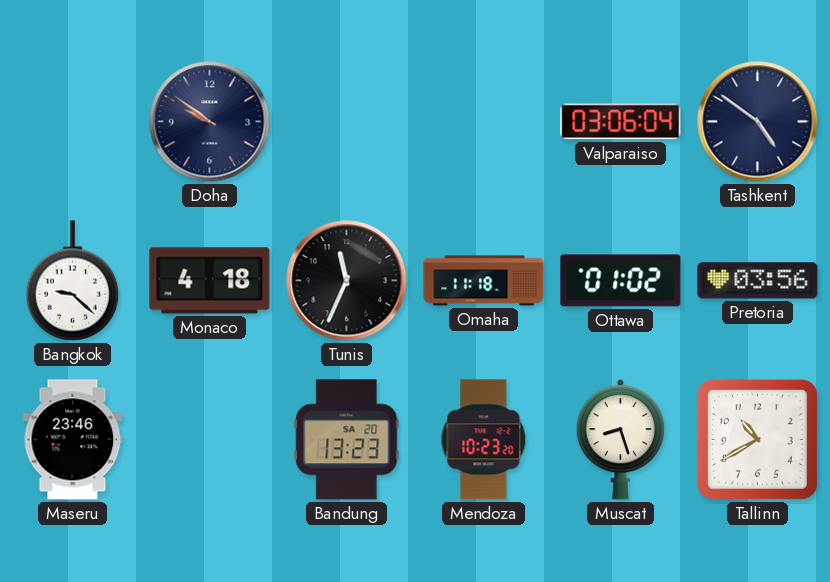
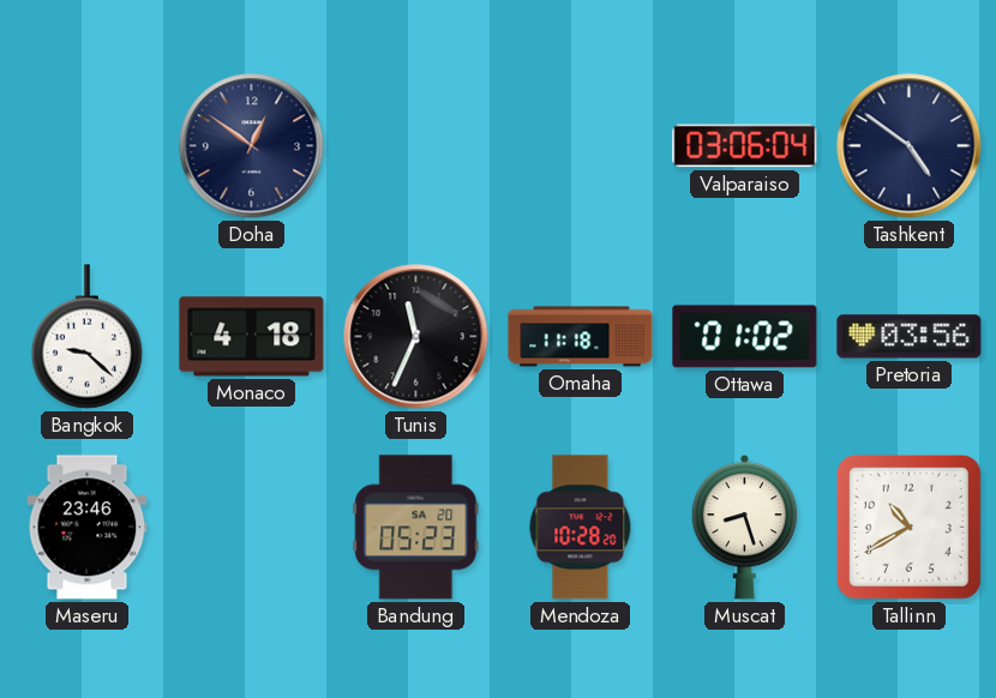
Doha: 9:51 -> 12:51 (252, 146)
Bandung: 13:23 -> 05:23 (416, 528)
Mendoza: 10:23 -> 10:28 (581, 528)
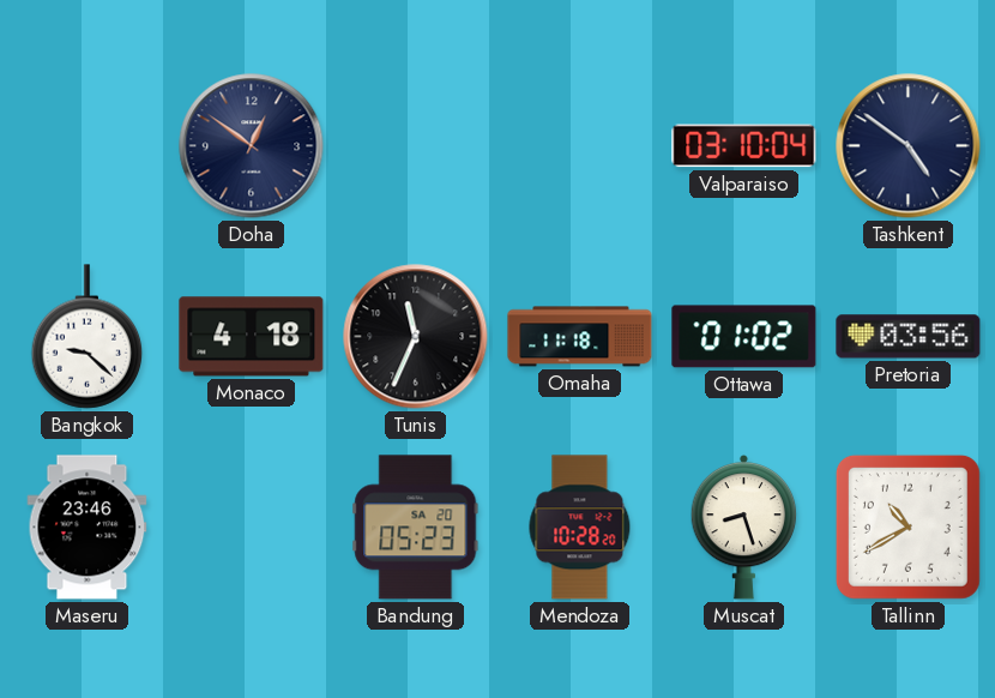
Valparaiso: 03:06 -> 03:10 (744, 146)
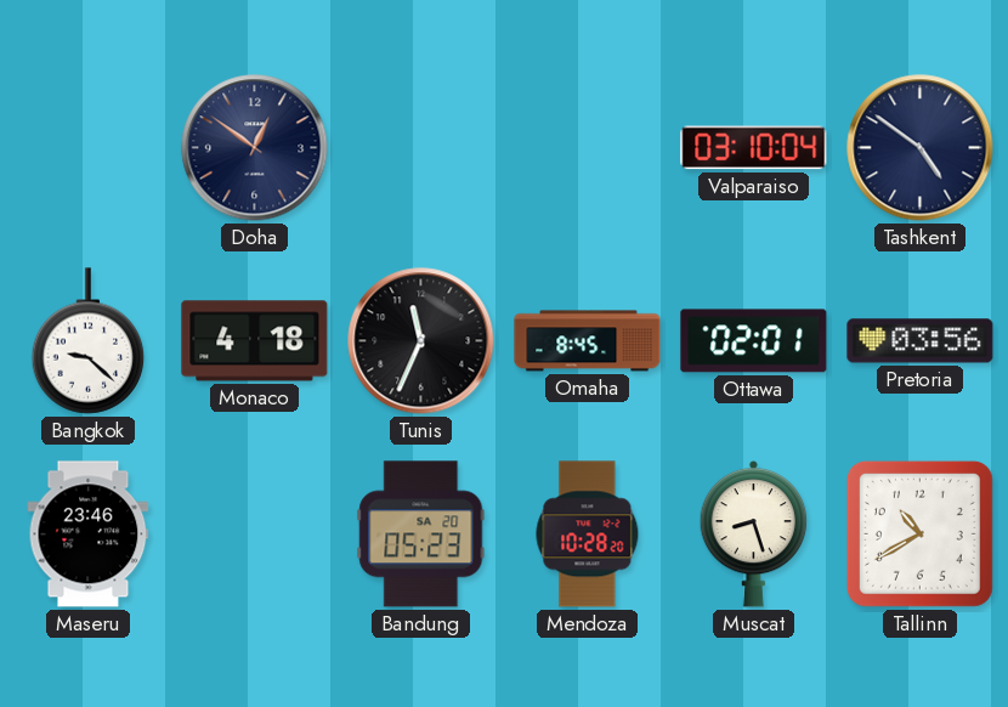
Omaha: 11:18 -> 8:45 (588, 341)
Ottawa: 01:02 -> 02:01 (754, 341)
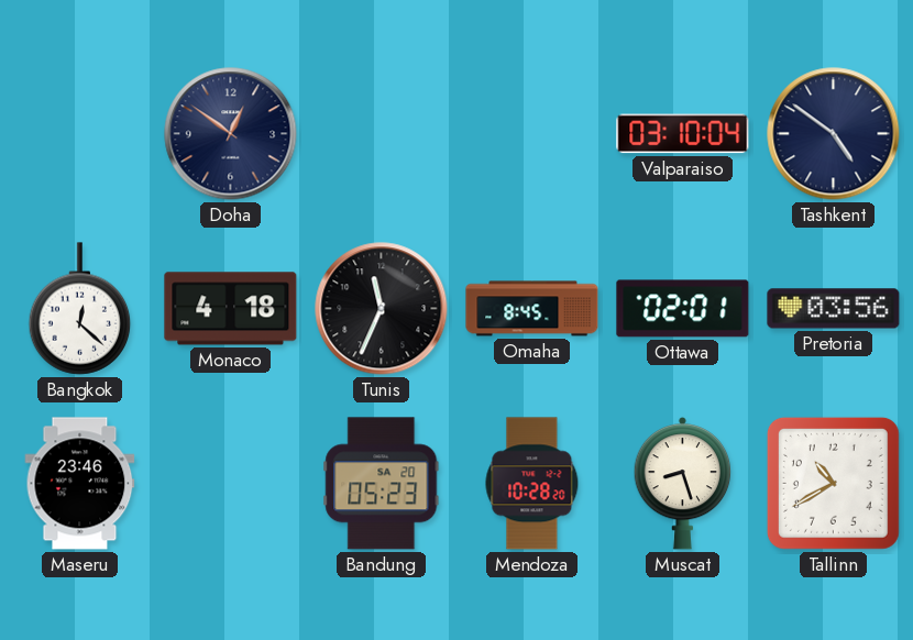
Bangkok: 9:22 -> 12:22 (80, 309)
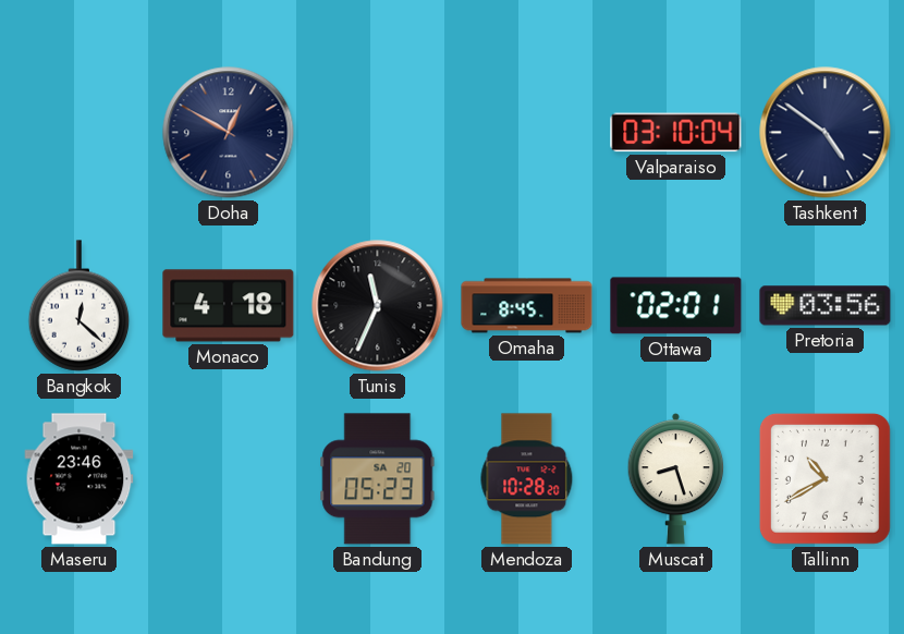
Doha: 12:51 -> 12:50 (229, 133)
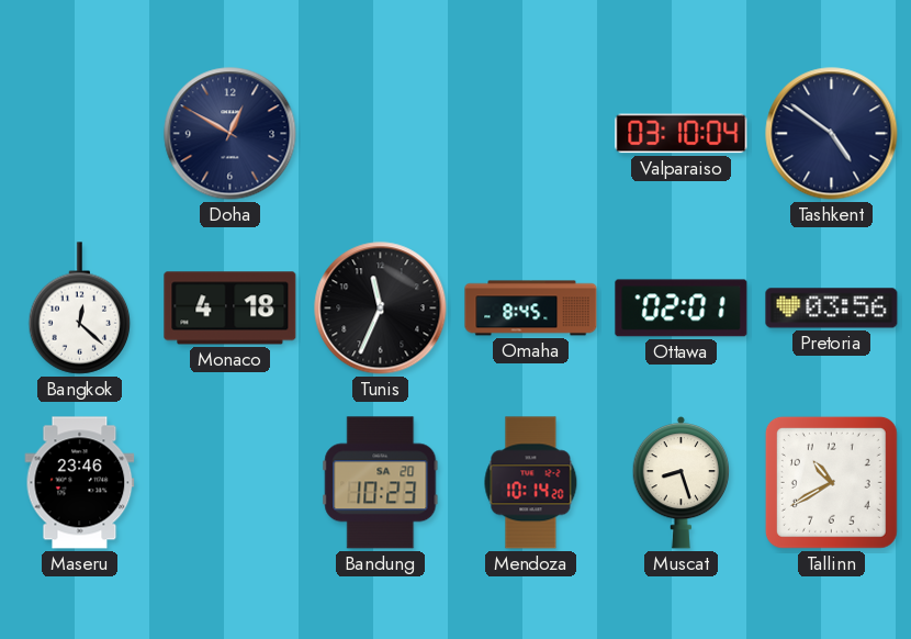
Bandung: 05:23 -> 10:23 (381, 483)
Mendoza: 10:28 -> 10:14 (531, 483)
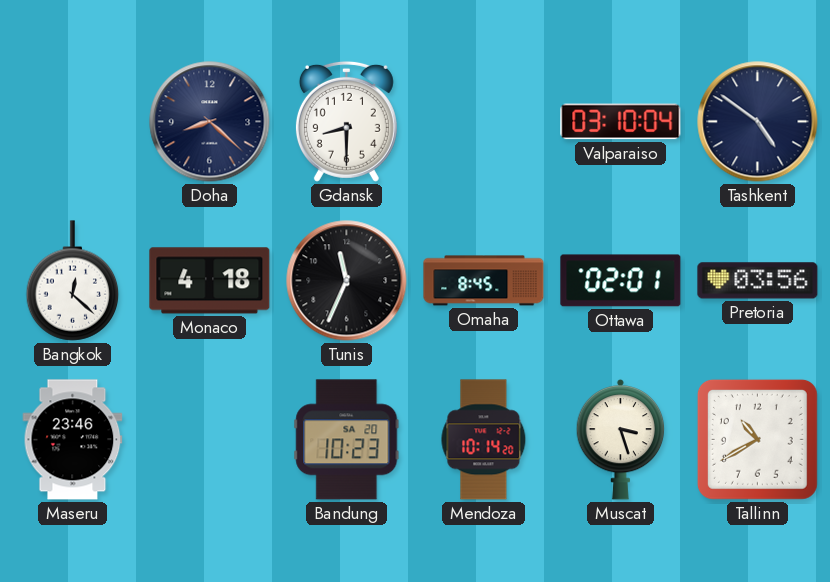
Doha: 12:50 -> 8:22 (210, 122)
Gdansk: none -> 8:30 (346, 121)
Muscat: 8:27 -> 3:27 (621, 439)
